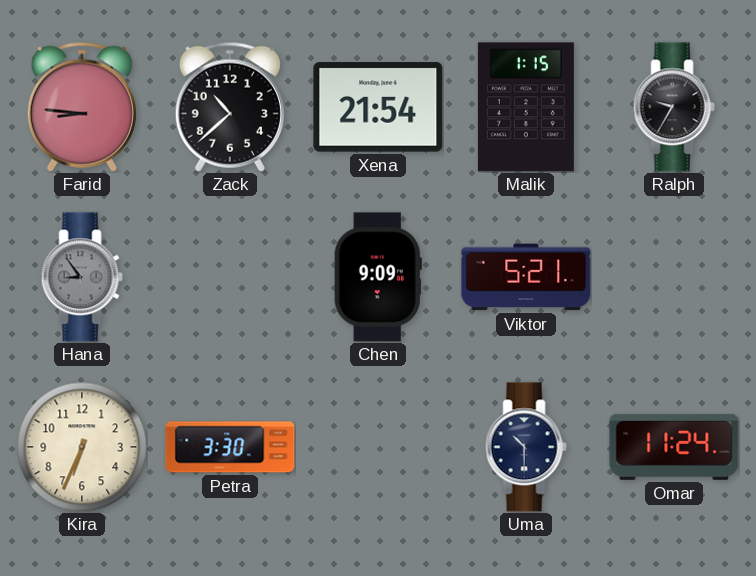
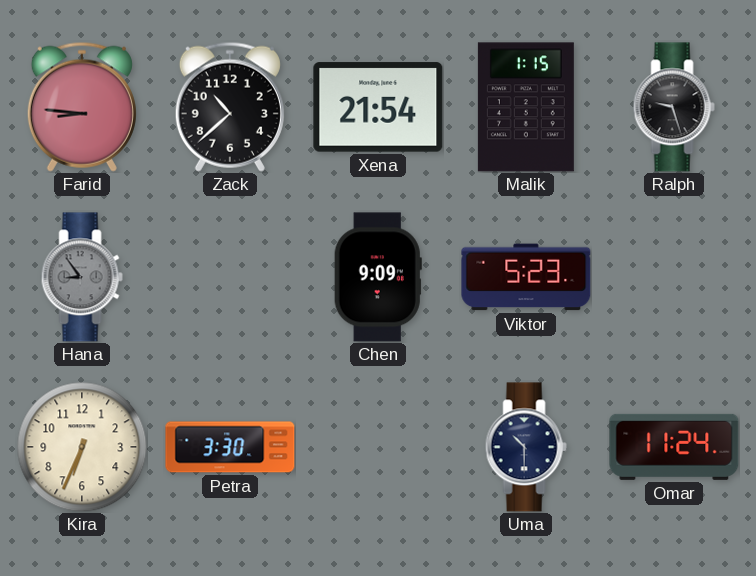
Ralph: 9:35 -> 9:27 (674, 107)
Viktor: 5:21 -> 5:23 (526, 277)
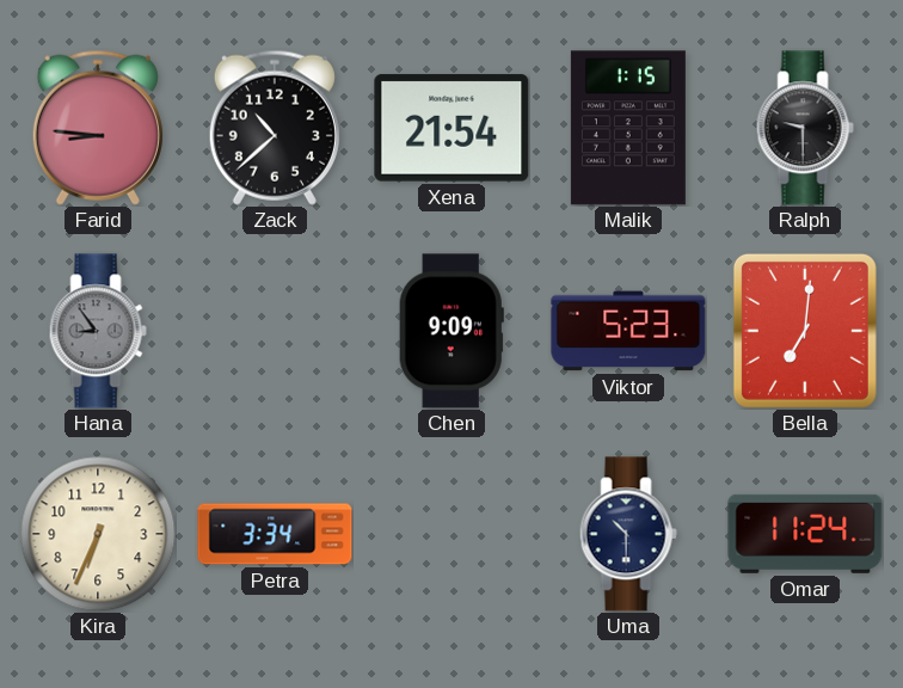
Ralph: 9:27 -> 9:30 (805, 128)
Bella: none -> 7:01 (805, 331)
Petra: 3:30 -> 3:34 (275, 534)
